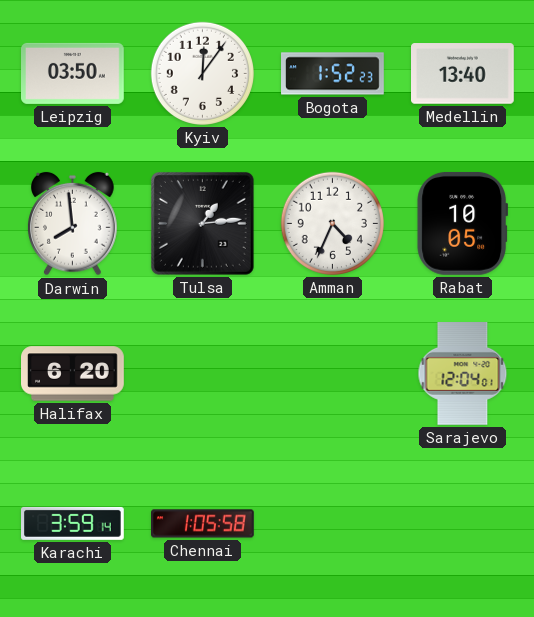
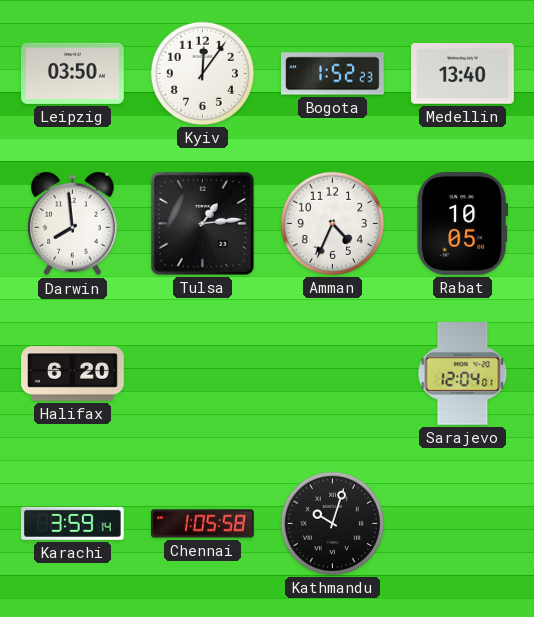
Kathmandu: none -> 10:03 (332, 523)
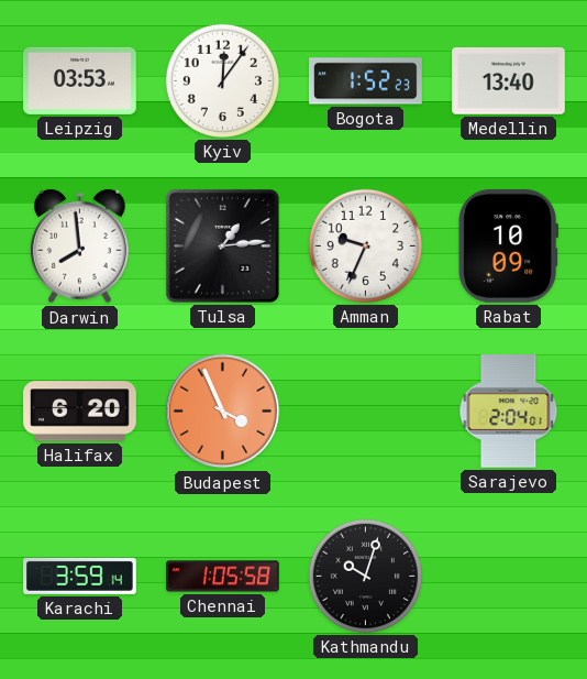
Leipzig: 03:50 -> 03:53 (80, 80)
Amman: 4:34 -> 9:34 (365, 245)
Rabat: 10:05 -> 10:09 (508, 245)
Budapest: none -> 3:56 (223, 412)
Sarajevo: 12:04 -> 2:04 (509, 412)
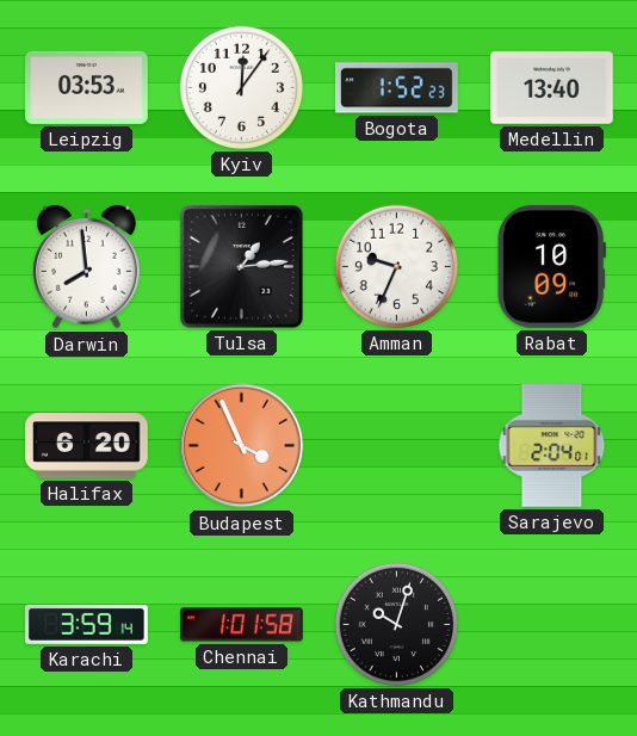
Chennai: 1:05 -> 1:01 (242, 625)
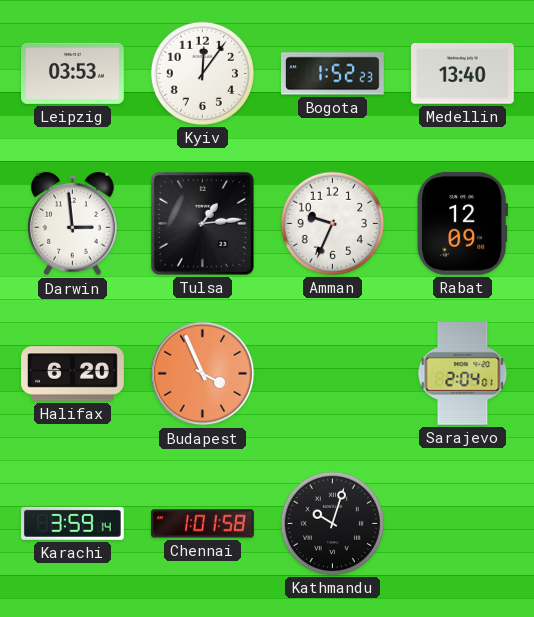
Darwin: 7:59 -> 2:59 (73, 224)
Rabat: 10:09 -> 12:09 (462, 223)
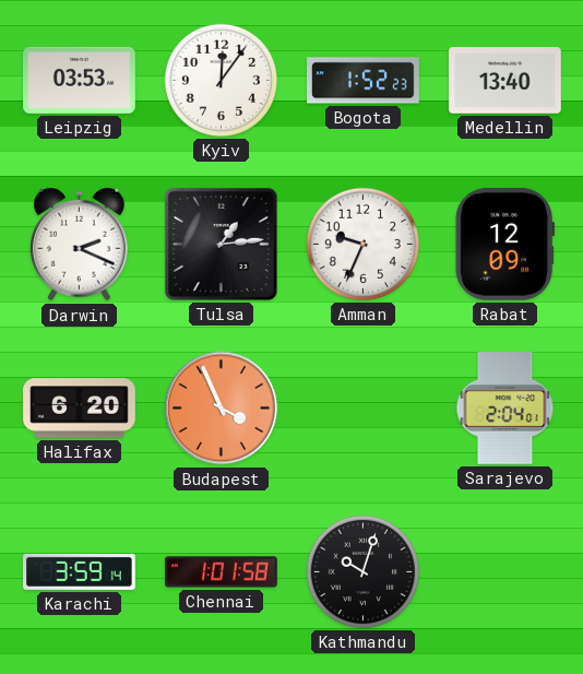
Darwin: 2:59 -> 2:19 (80, 245)
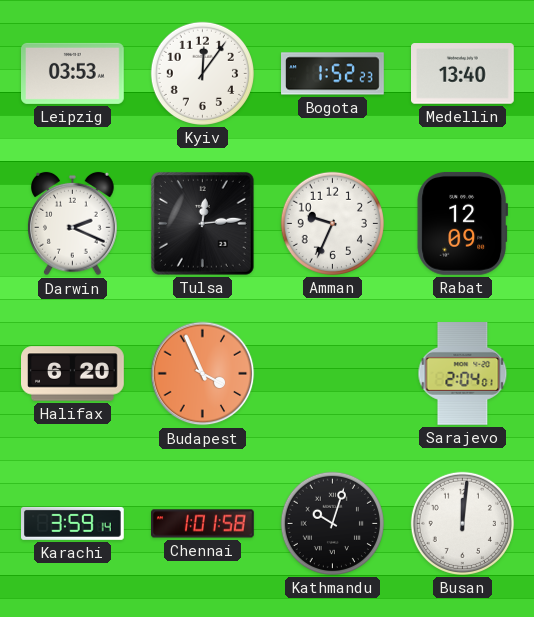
Tulsa: 1:14 -> 12:14 (202, 223)
Busan: none -> 12:01 (462, 523)
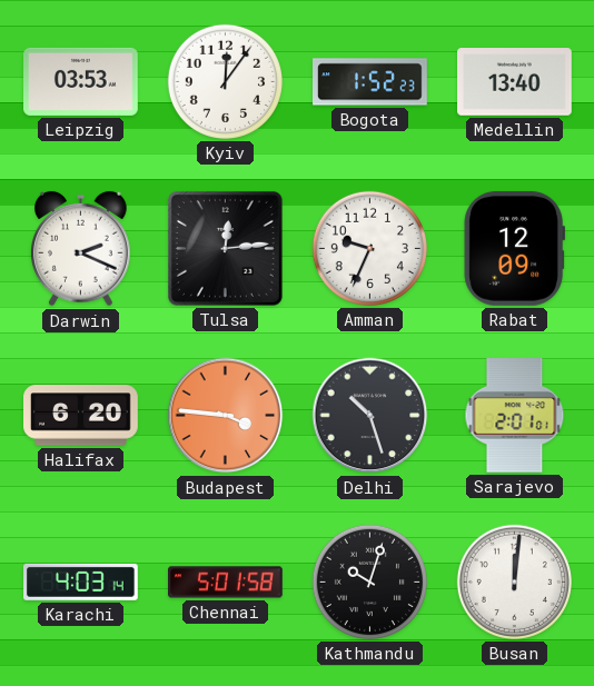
Budapest: 3:56 -> 3:46 (226, 416)
Delhi: none -> 10:27 (370, 416)
Sarajevo: 2:04 -> 2:01 (515, 416)
Karachi: 3:59 -> 4:03 (81, 581)
Chennai: 1:01 -> 5:01 (226, 583)
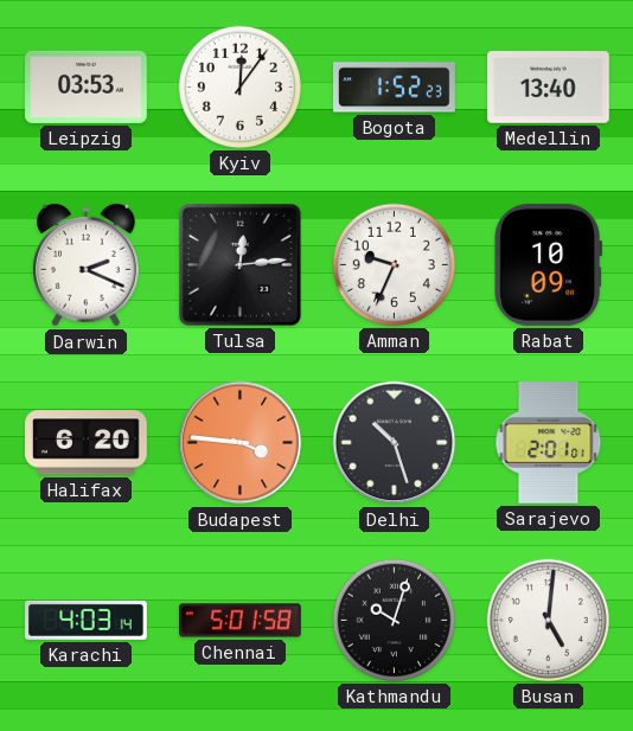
Rabat: 12:09 -> 10:09 (548, 264)
Busan: 12:01 -> 5:01 (548, 620)
